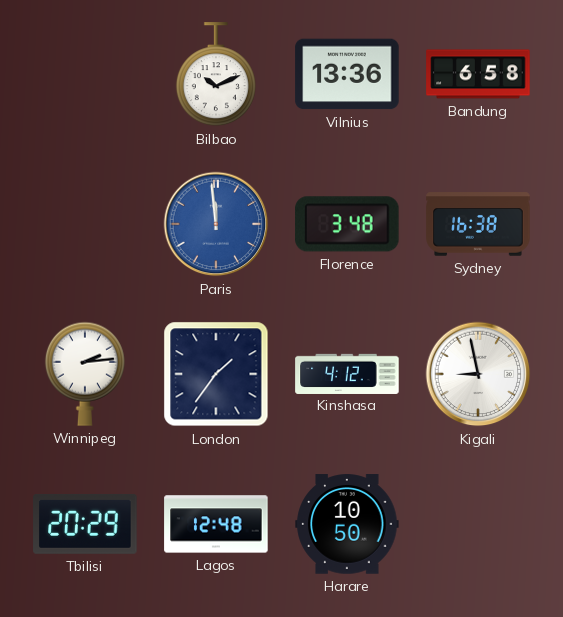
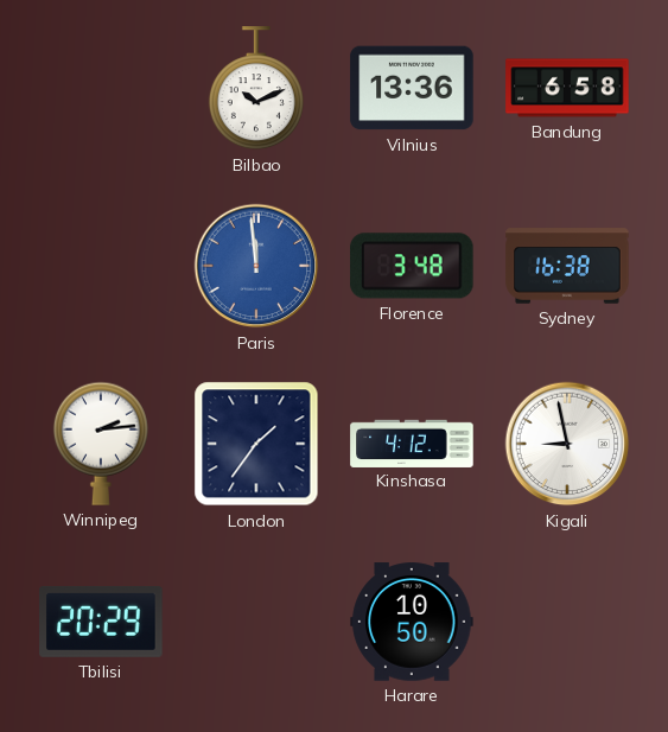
Lagos: 12:48 -> none (216, 524)
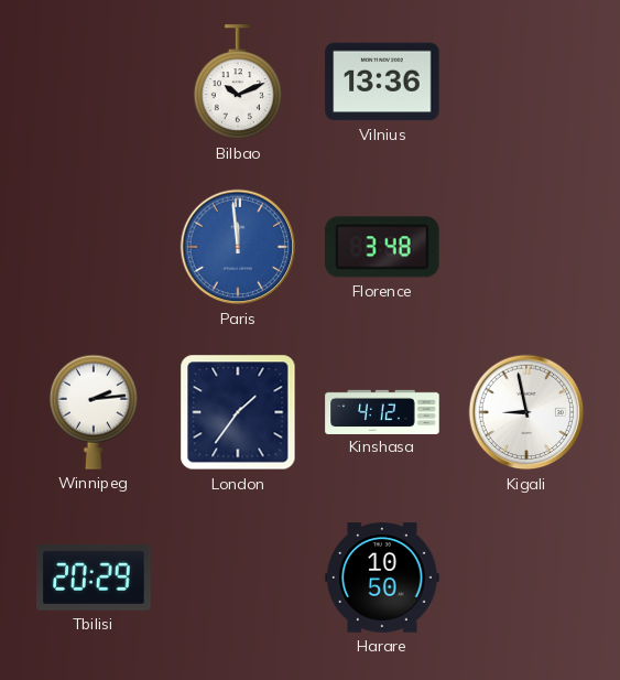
Bandung: 6:58 -> none (567, 88)
Sydney: 16:38 -> none (567, 266)
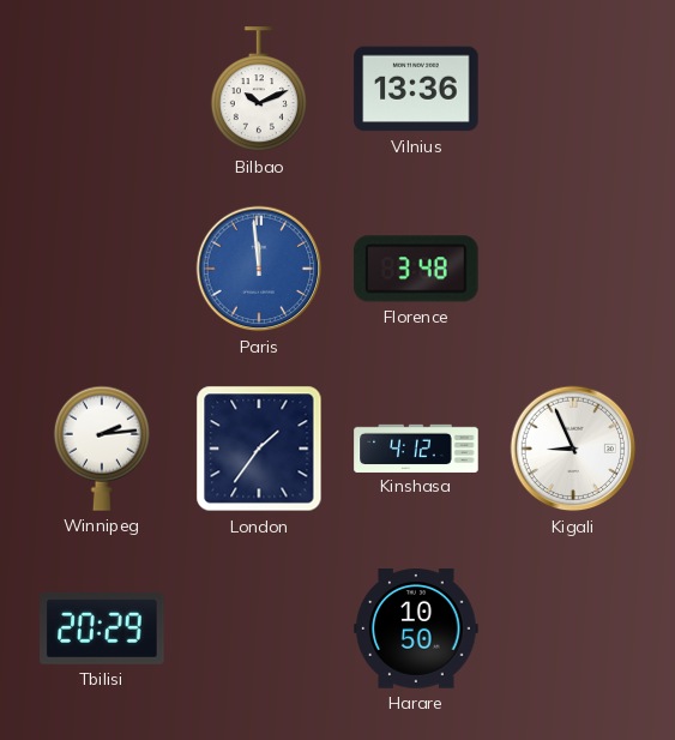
Kigali: 8:58 -> 8:56 (573, 449)
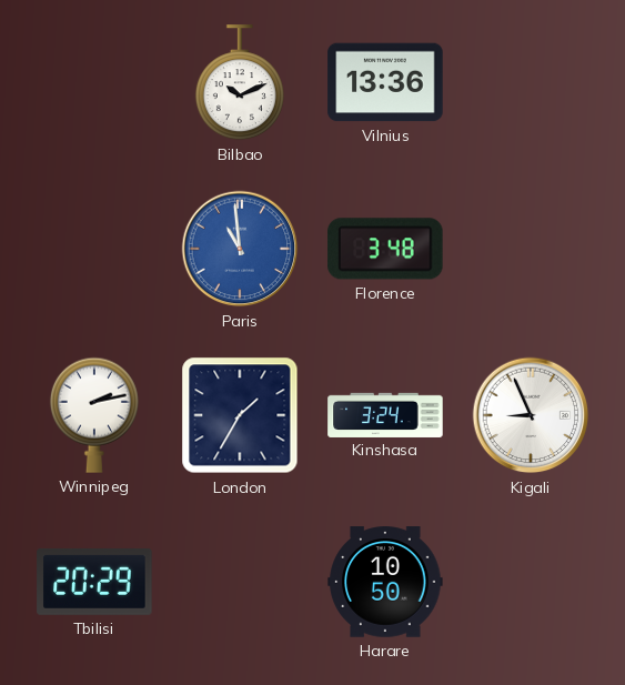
Paris: 11:59 -> 10:59 (240, 249)
Winnipeg: 2:14 -> 2:13 (94, 415)
London: 1:36 -> 1:35 (240, 415)
Kinshasa: 4:12 -> 3:24 (385, 414)
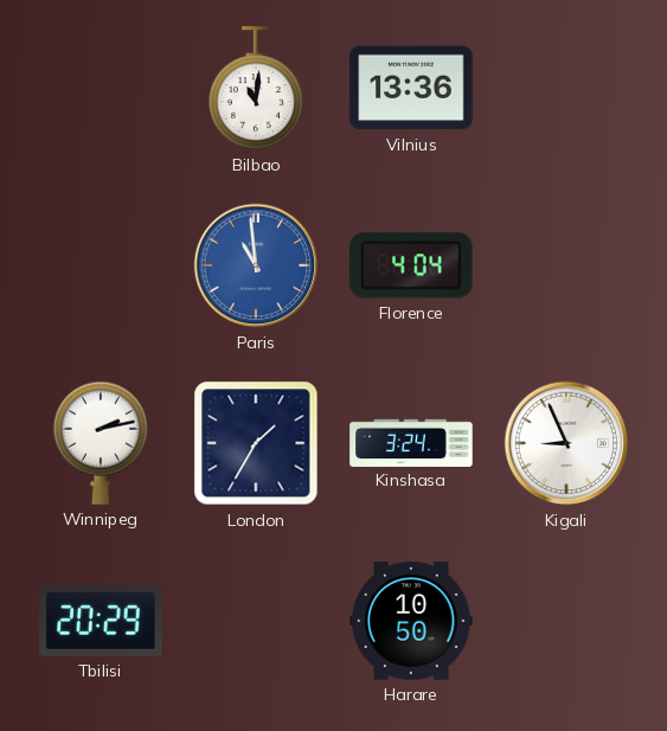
Bilbao: 10:11 -> 11:01 (256, 89)
Florence: 3:48 -> 4:04 (411, 265)
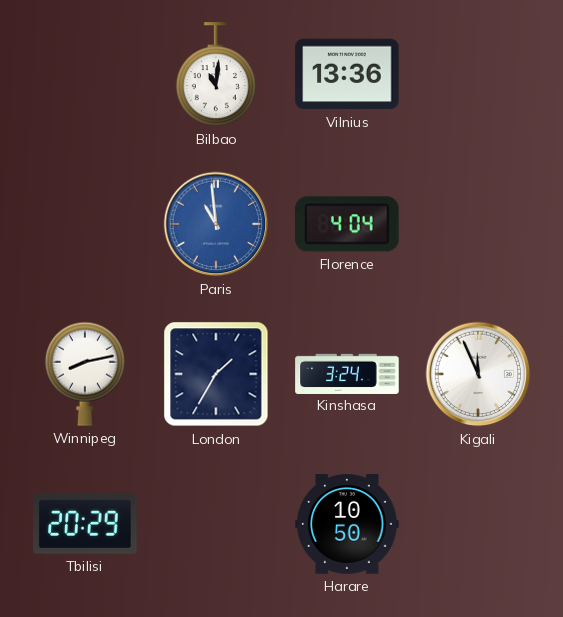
Winnipeg: 2:13 -> 8:13 (85, 374)
Kigali: 8:56 -> 11:56 (478, 374)
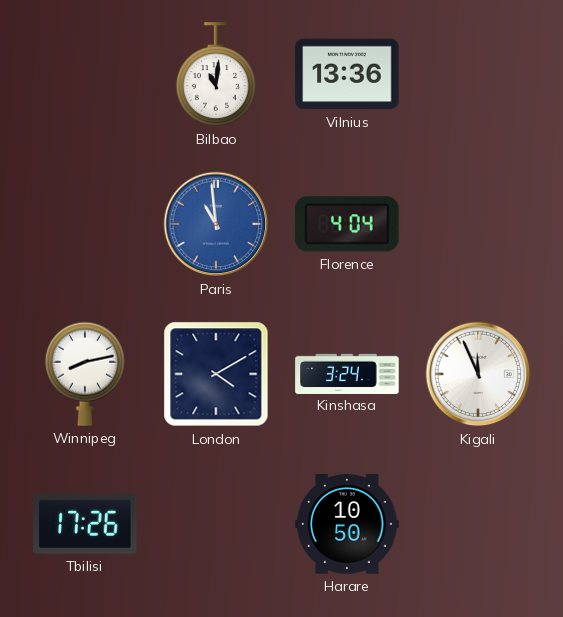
London: 1:35 -> 4:10 (216, 374)
Tbilisi: 20:29 -> 17:26 (85, 524)
